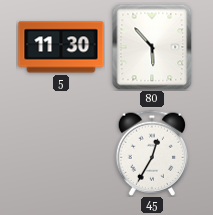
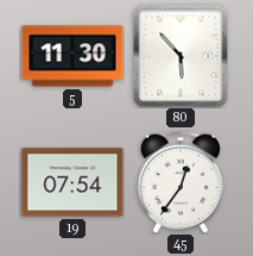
19: none -> 07:54 (72, 182)
45: 12:35 -> 12:36 (181, 182)
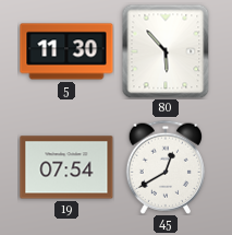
45: 12:36 -> 12:40 (166, 167)
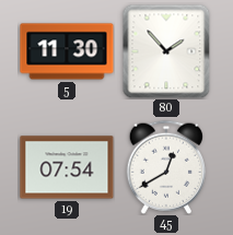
80: 5:53 -> 1:53 (166, 51)
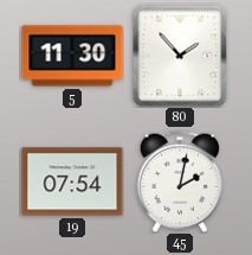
45: 12:40 -> 2:02 (180, 181)
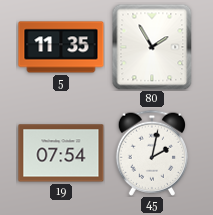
5: 11:30 -> 11:35 (61, 47)
80: 1:53 -> 1:55 (152, 47)
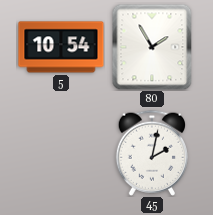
5: 11:35 -> 10:54 (61, 47)
19: 07:54 -> none (61, 153)
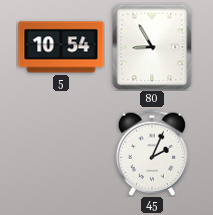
80: 1:55 -> 8:55 (152, 47)
45: 2:02 -> 2:04 (152, 153)
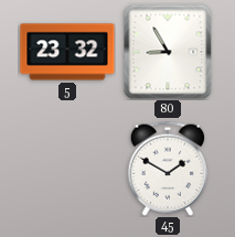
5: 10:54 -> 23:32 (67, 52)
45: 2:04 -> 1:50 (168, 169)
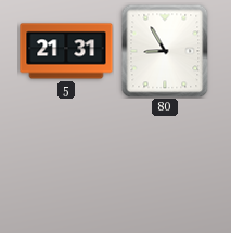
5: 23:32 -> 21:31 (66, 51)
45: 1:50 -> none (168, 169)
